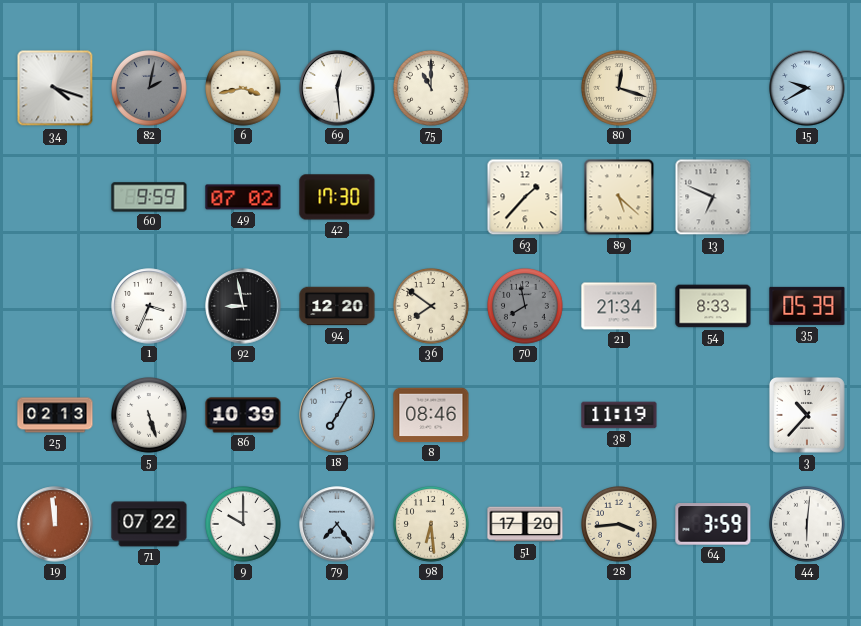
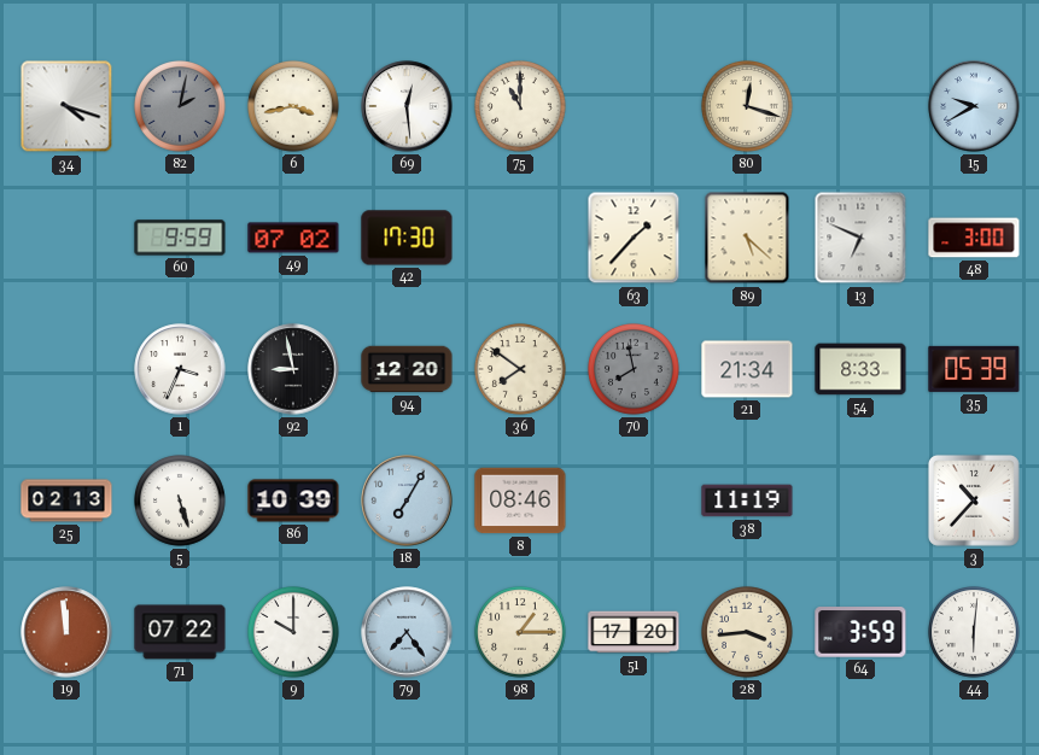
48: none -> 3:00 (974, 238)
98: 6:29 -> 1:15 (521, 633)
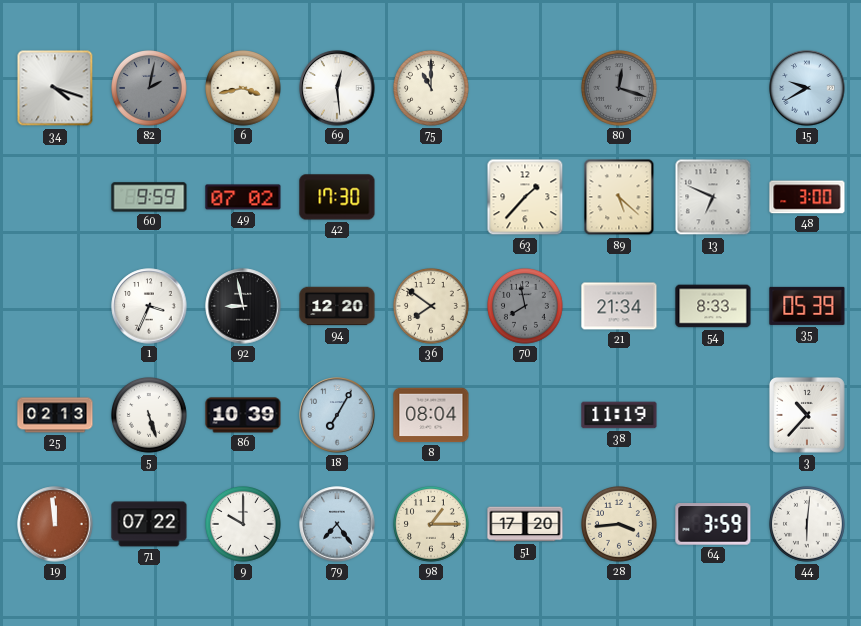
80 dial: cream -> grey (620, 89)
8: 08:46 -> 08:04 (431, 415)
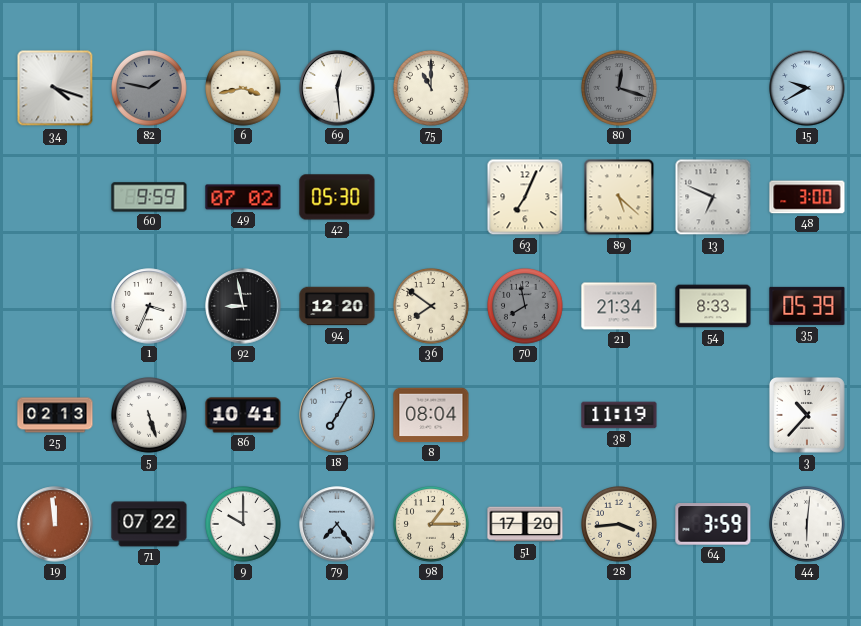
82: 2:02 -> 1:47 (150, 89)
42: 17:30 -> 05:30 (337, 197)
63: 1:37 -> 7:04 (525, 197)
86: 10:39 -> 10:41 (243, 415)
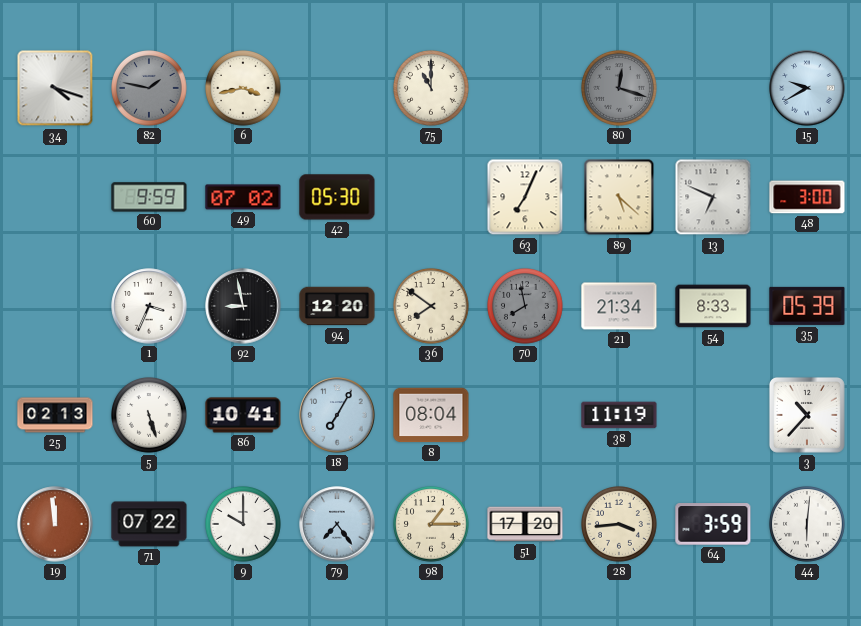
69: 12:29 -> none (337, 88)
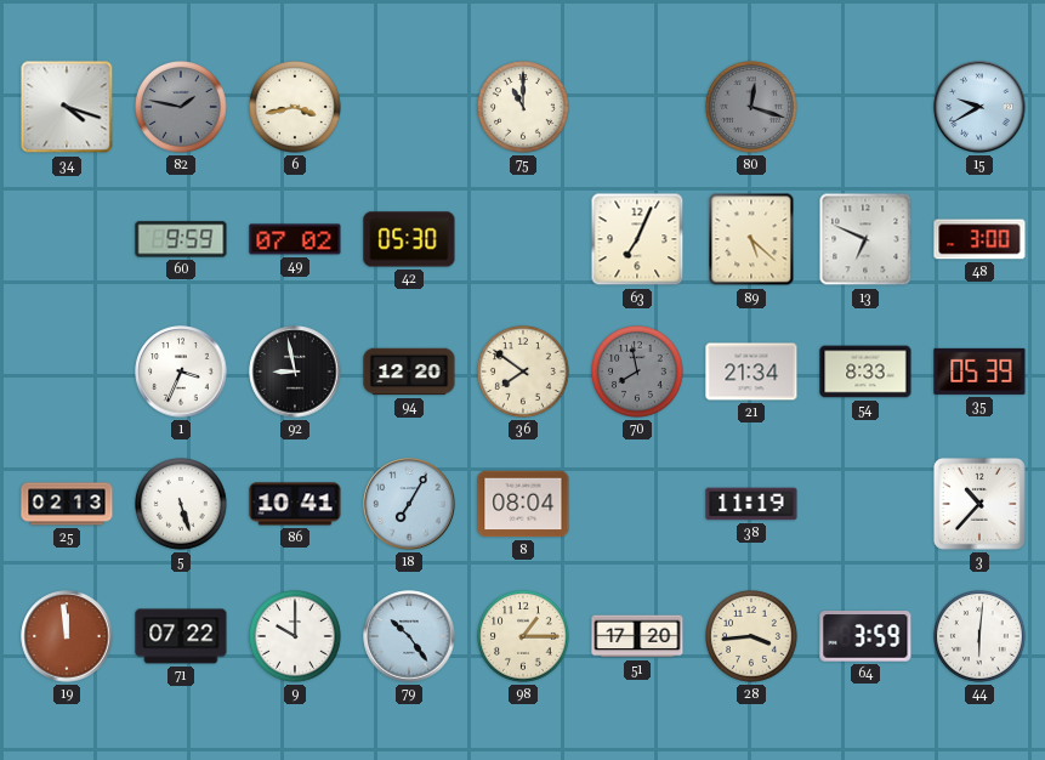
79: 7:24 -> 10:24 (409, 636)
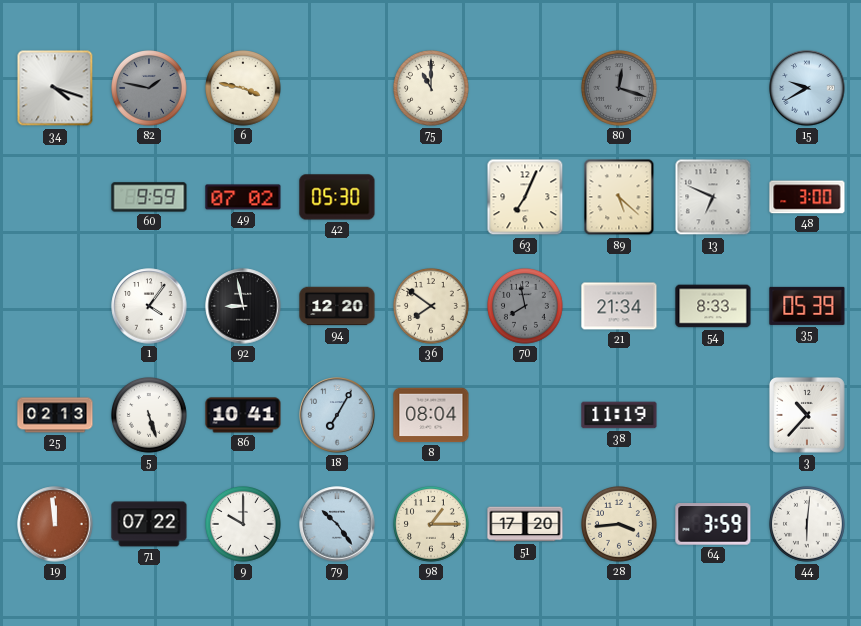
6: 3:43 -> 3:47 (244, 89)
1: 3:34 -> 4:06 (149, 306)
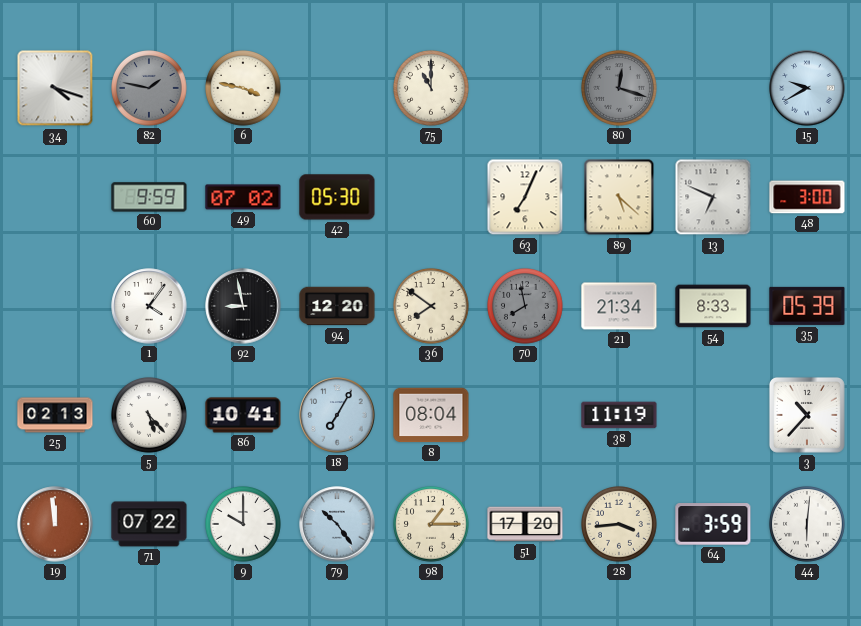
5: 5:27 -> 5:23 (150, 416)
